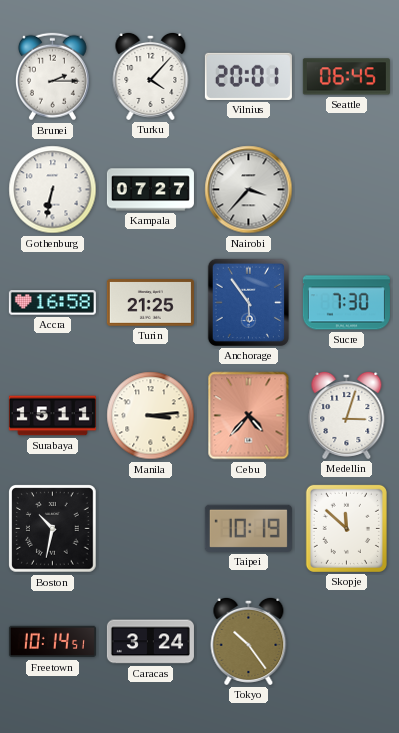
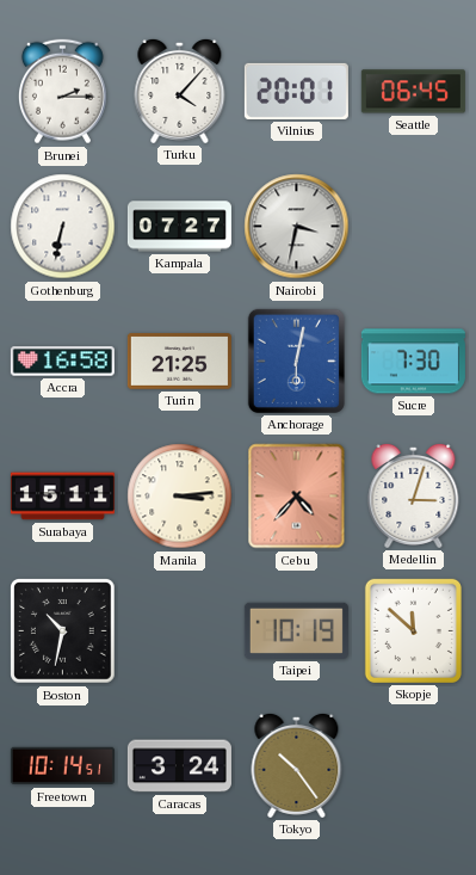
Nairobi: 3:37 -> 3:32 (297, 227)
Anchorage: 5:54 -> 6:02 (296, 361)
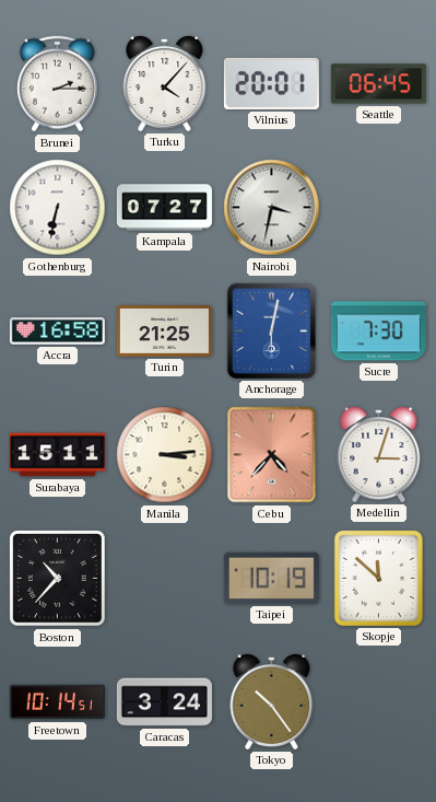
Boston: 10:32 -> 10:37 (58, 579)
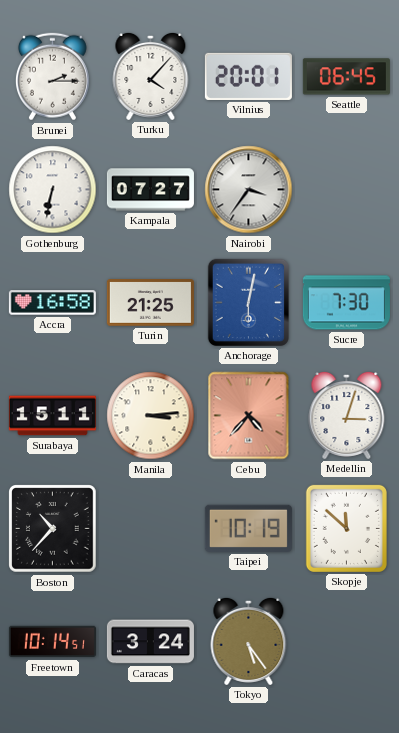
Nairobi: 3:32 -> 3:36 (249, 190)
Tokyo: 10:24 -> 5:24 (249, 641)
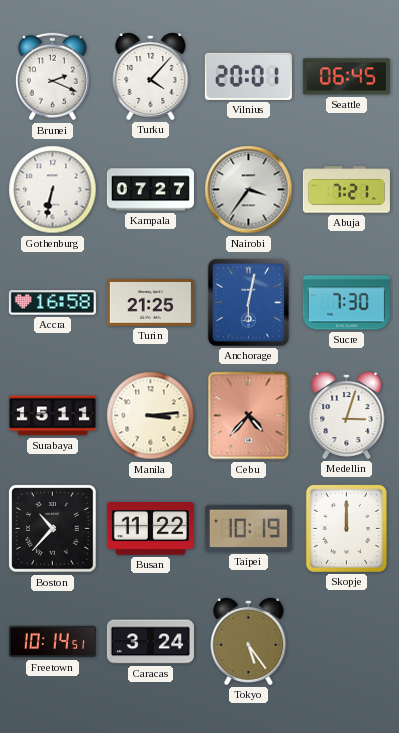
Brunei: 2:15 -> 2:19 (52, 77)
Abuja: none -> 7:21 (346, 190)
Busan: none -> 11:22 (150, 529)
Skopje: 11:52 -> 12:00 (346, 528)
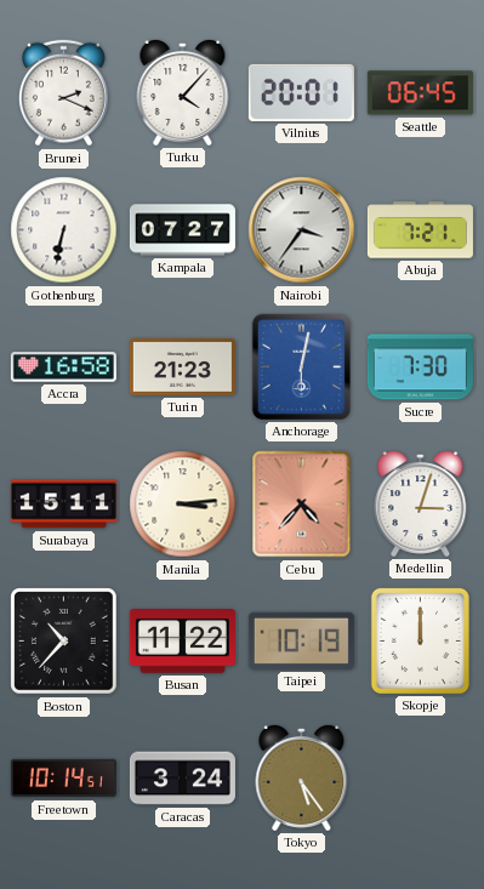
Turin: 21:25 -> 21:23 (182, 367)
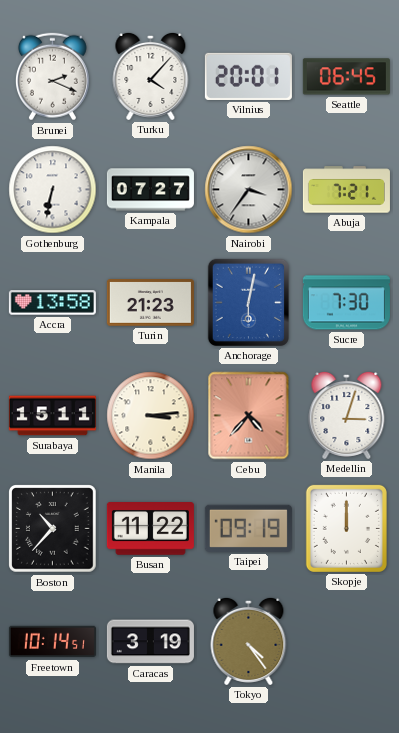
Accra: 16:58 -> 13:58 (52, 303)
Taipei: 10:19 -> 09:19 (248, 528)
Caracas: 3:24 -> 3:19 (150, 642)
Tokyo: 5:24 -> 4:24 (249, 641)
